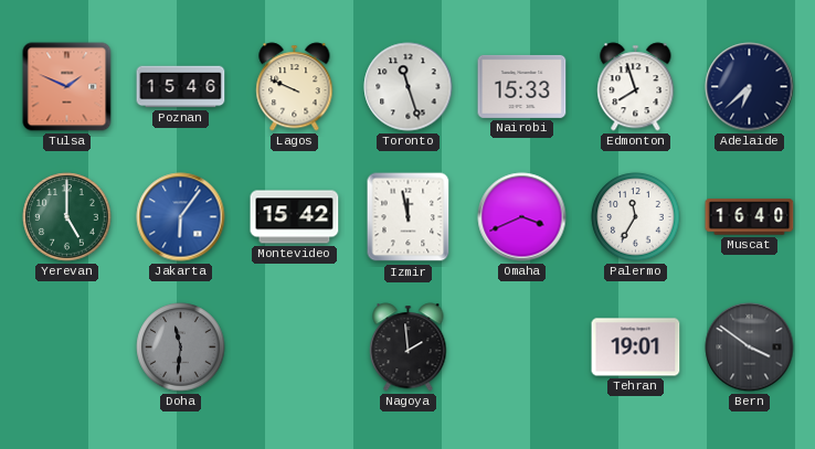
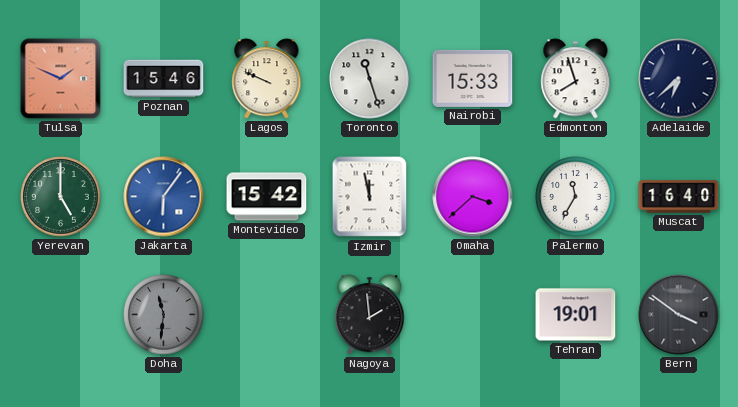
Omaha: 3:41 -> 3:38 (473, 197)
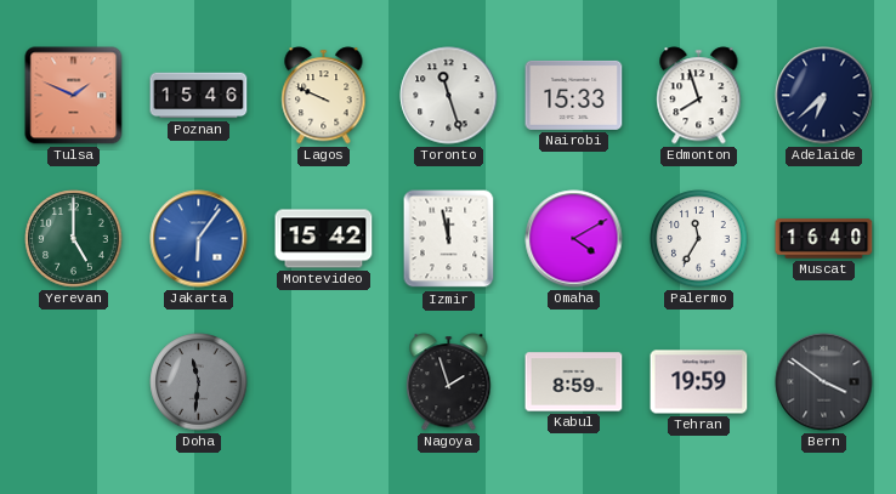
Omaha: 3:38 -> 4:10 (574, 239)
Nagoya: 1:59 -> 1:57 (449, 382)
Kabul: none -> 8:59 (574, 382)
Tehran: 19:01 -> 19:59 (699, 382)
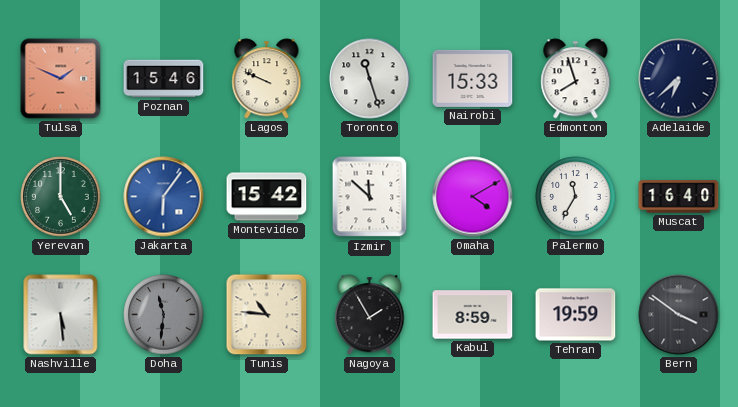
Izmir: 11:58 -> 11:52 (370, 197)
Nashville: none -> 5:29 (61, 315)
Tunis: none -> 10:46 (267, 315)
Nagoya: 1:57 -> 1:55 (370, 315)
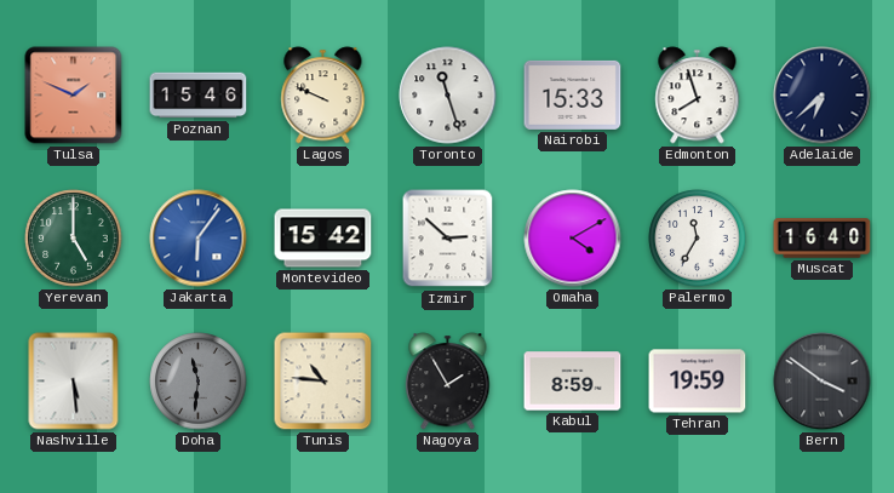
Izmir: 11:52 -> 2:52 (448, 239)
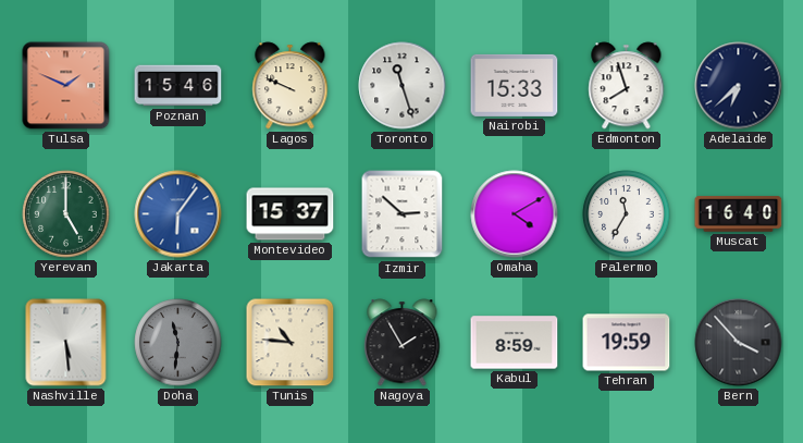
Montevideo: 15:42 -> 15:37 (291, 214)
Bern: 3:51 -> 3:53 (739, 343)
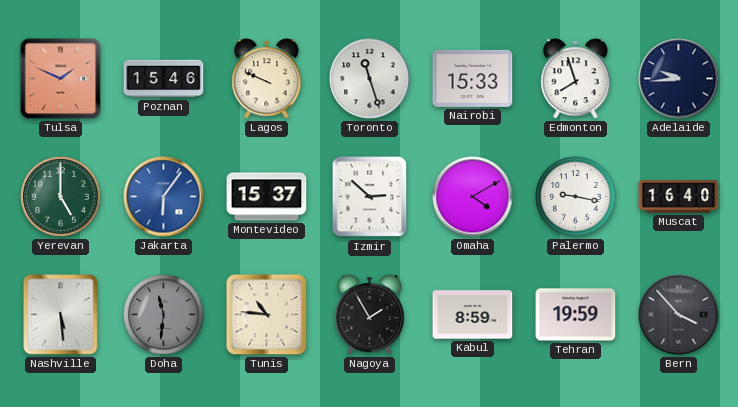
Adelaide: 6:38 -> 9:44 (679, 79)
Palermo: 11:35 -> 9:17 (576, 197)
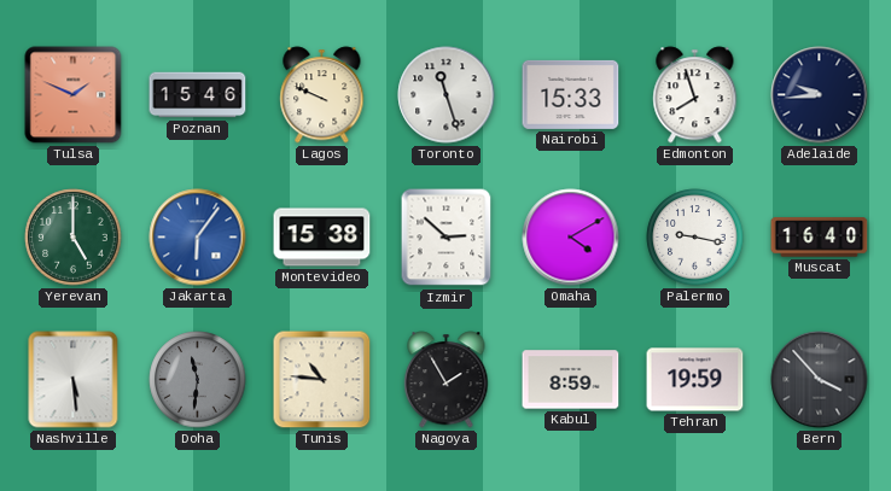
Montevideo: 15:37 -> 15:38 (322, 238)
